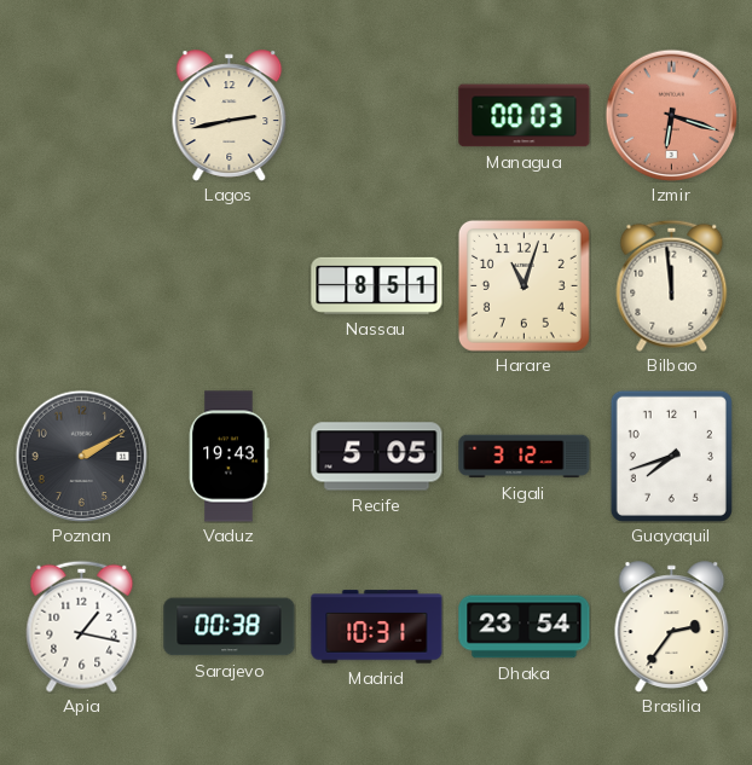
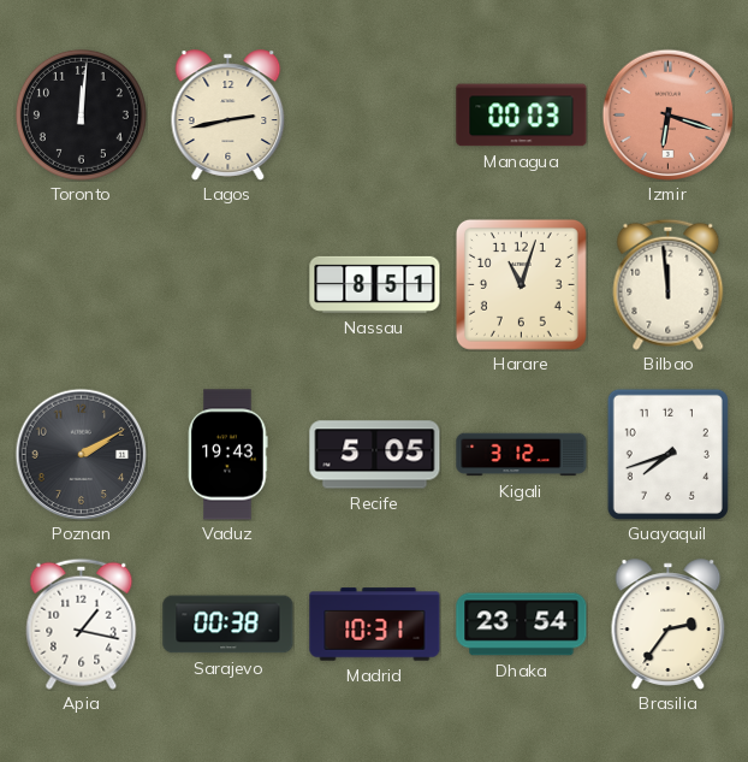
Toronto: none -> 12:01 (81, 114)
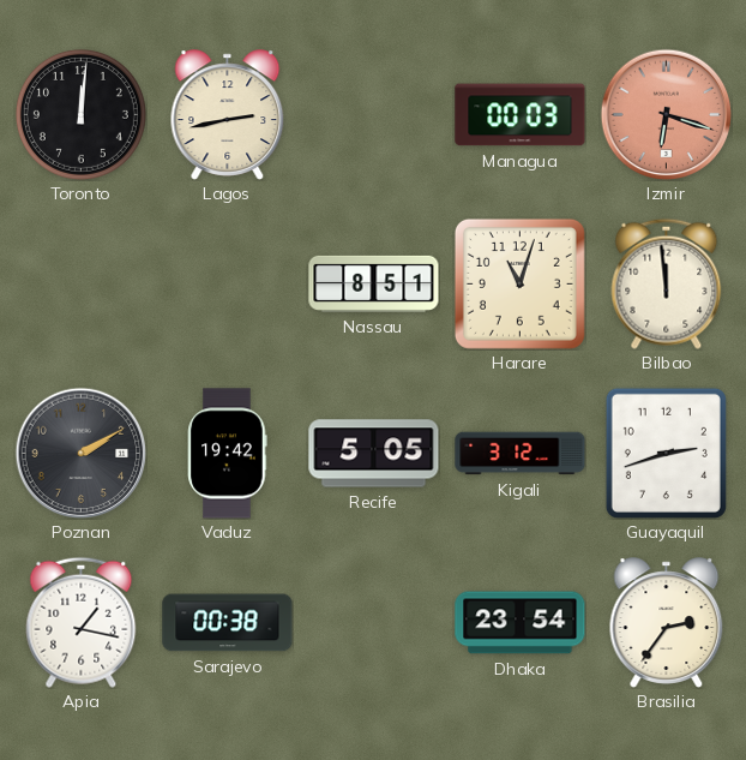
Vaduz: 19:43 -> 19:42 (228, 454)
Guayaquil: 7:42 -> 2:42 (666, 453)
Madrid: 10:31 -> none (375, 625)
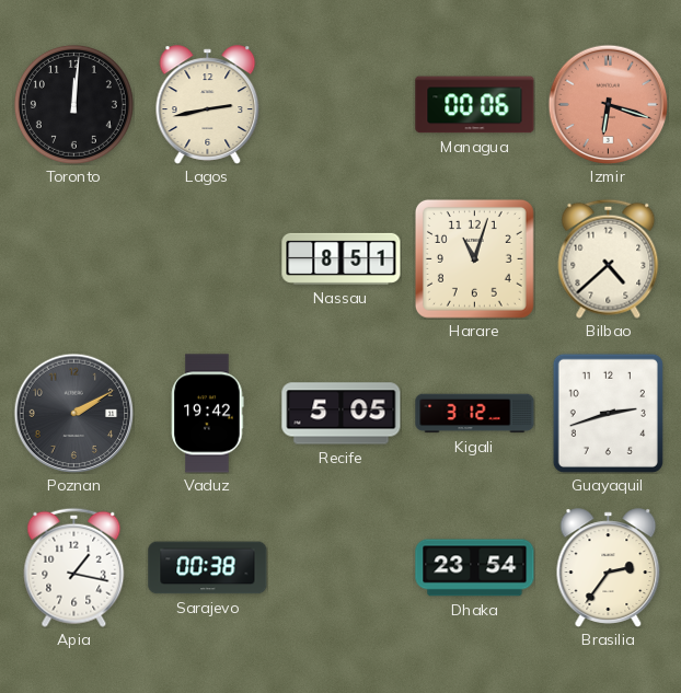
Managua: 00:03 -> 00:06 (475, 105)
Bilbao: 11:59 -> 4:38 (609, 258)
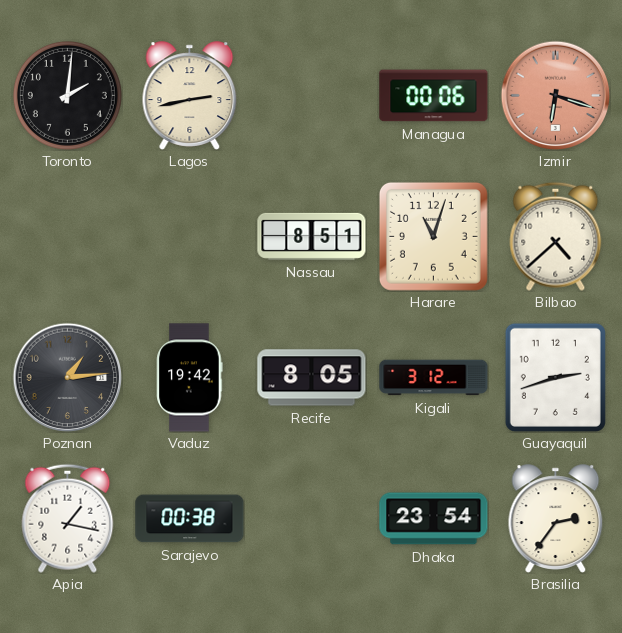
Toronto: 12:01 -> 2:01 (67, 95)
Poznan: 2:10 -> 1:14 (67, 377)
Recife: 5:05 -> 8:05 (312, 378)
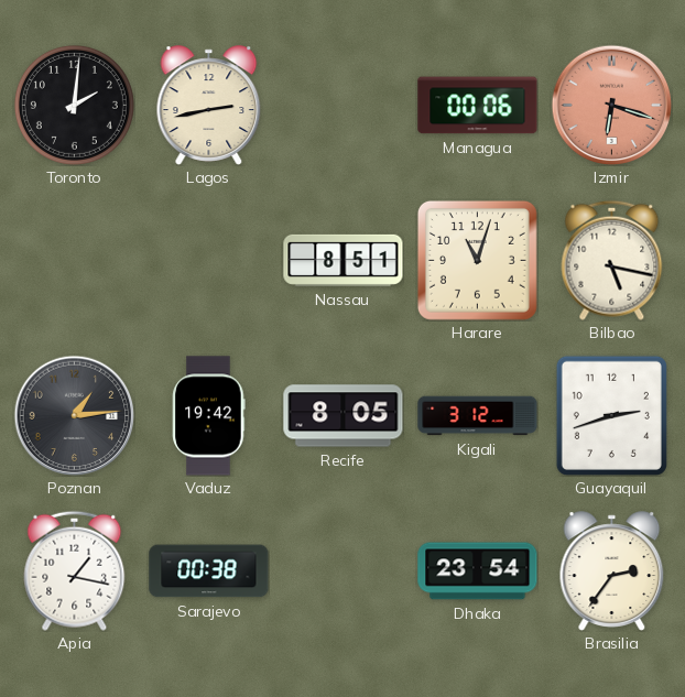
Bilbao: 4:38 -> 5:17 (612, 260)
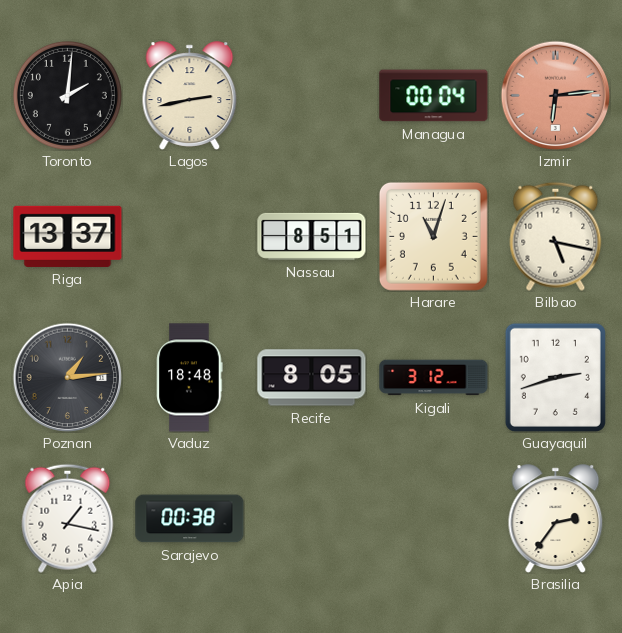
Managua: 00:06 -> 00:04 (434, 96)
Izmir: 6:18 -> 6:14 (555, 95)
Riga: none -> 13:37 (68, 236)
Vaduz: 19:42 -> 18:48 (190, 378)
Dhaka: 23:54 -> none (478, 571)
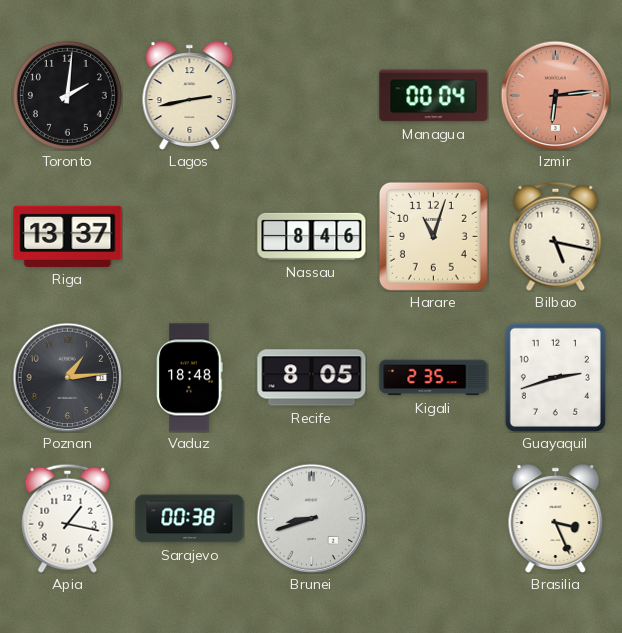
Nassau: 8:51 -> 8:46 (312, 236)
Kigali: 3:12 -> 2:35 (434, 378)
Brunei: none -> 8:42 (311, 518)
Brasilia: 2:36 -> 3:26 (556, 519)
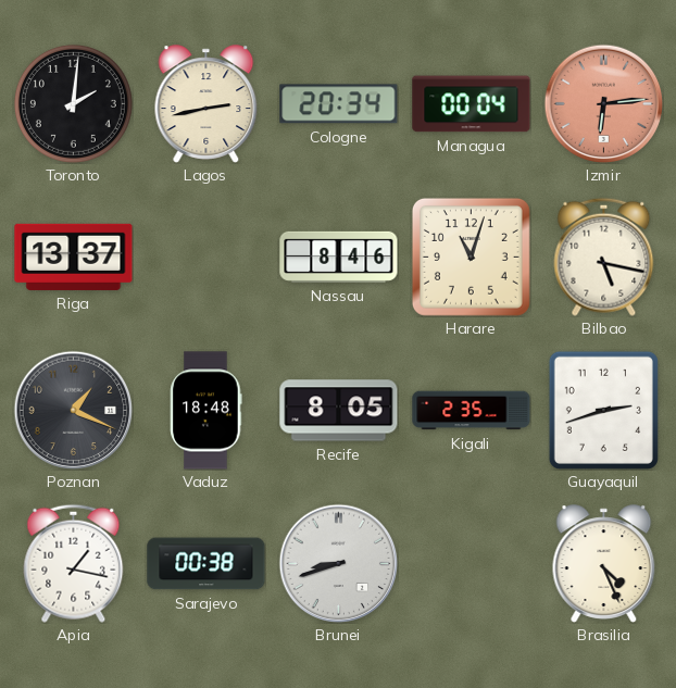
Cologne: none -> 20:34 (339, 104)
Poznan: 1:14 -> 1:19 (73, 410)
Brasilia: 3:26 -> 4:26 (604, 564)
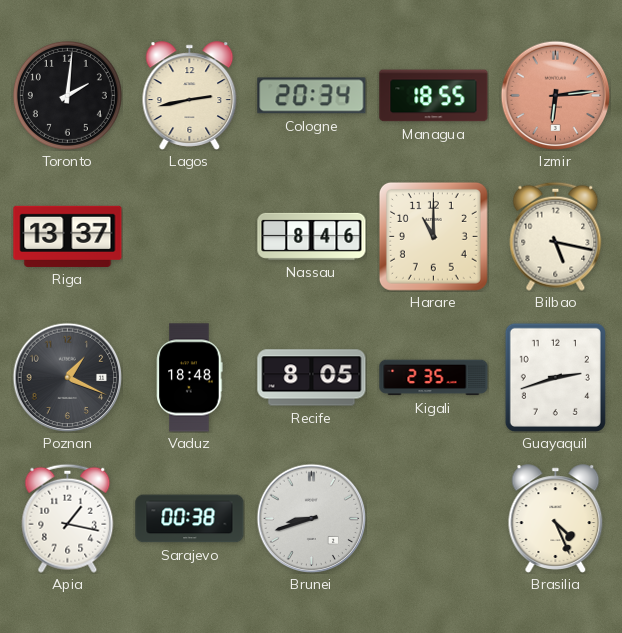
Managua: 00:04 -> 18:55 (434, 96)
Harare: 11:03 -> 11:00 (433, 236)
